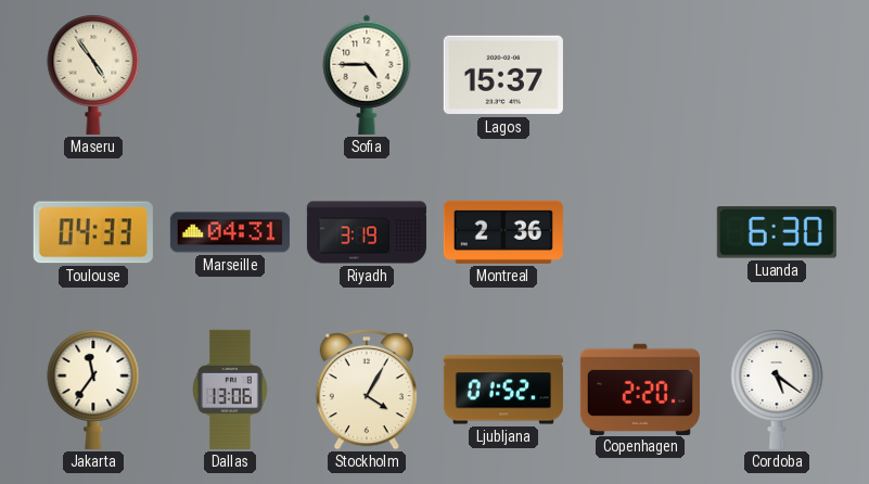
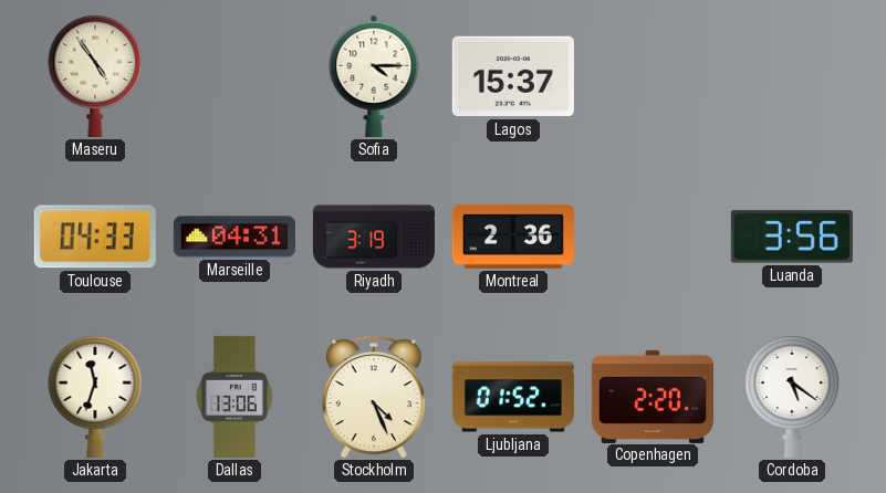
Sofia: 4:45 -> 4:15 (374, 76)
Luanda: 6:30 -> 3:56 (792, 237)
Jakarta: 11:36 -> 11:33 (95, 396)
Stockholm: 4:05 -> 4:26 (374, 397)
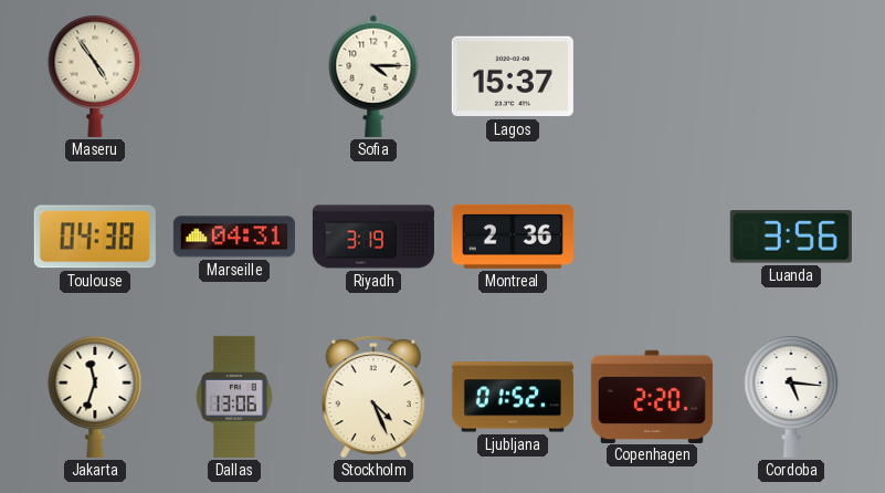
Toulouse: 04:33 -> 04:38 (95, 237)
Cordoba: 5:21 -> 5:16 (791, 396)
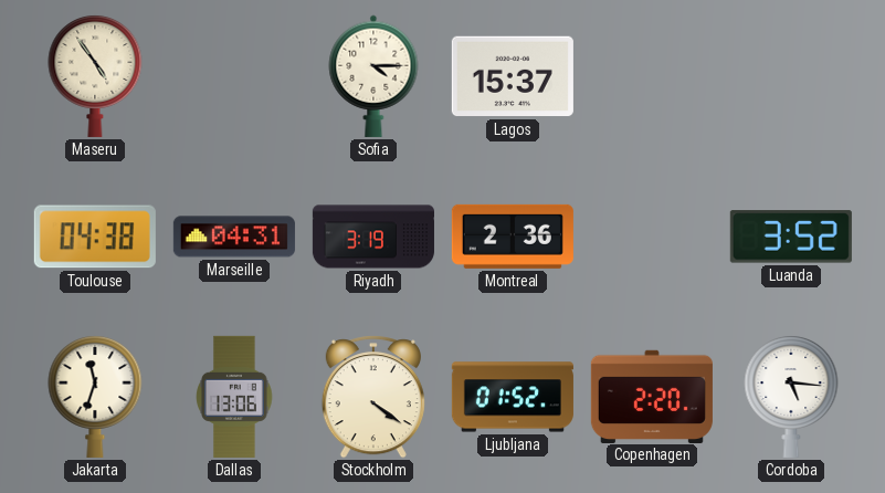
Luanda: 3:56 -> 3:52 (791, 237)
Stockholm: 4:26 -> 4:21 (373, 397)
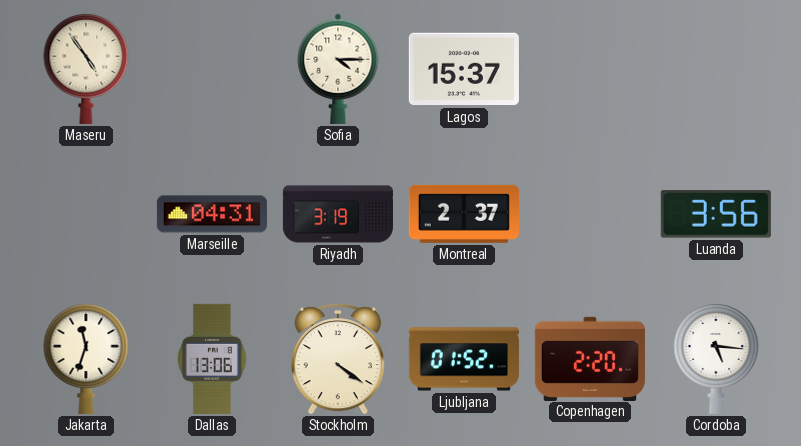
Toulouse: 04:38 -> none (95, 237)
Montreal: 2:36 -> 2:37 (464, 214)
Luanda: 3:52 -> 3:56 (716, 214)
